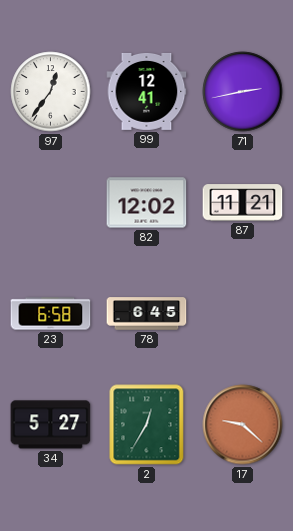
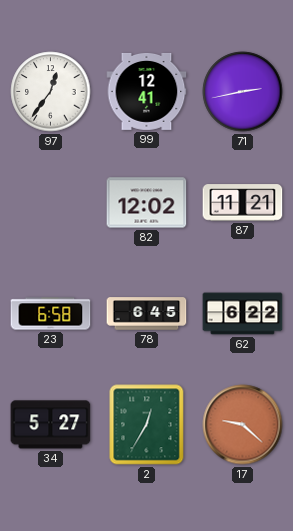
62: none -> 6:22 (243, 314)
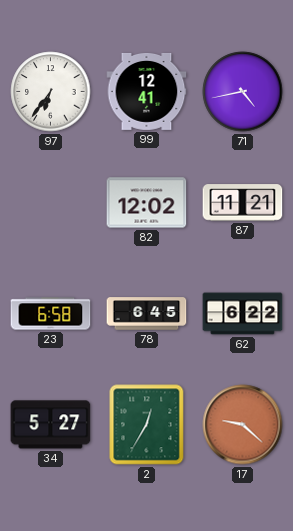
97: 12:36 -> 6:36 (51, 92)
71: 2:43 -> 4:43 (243, 92)
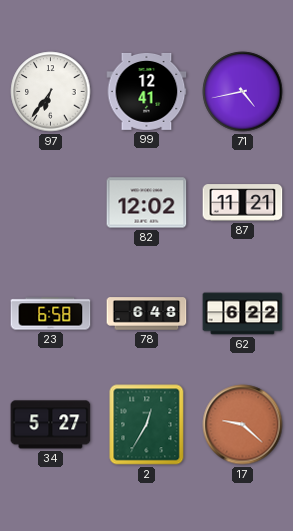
78: 6:45 -> 6:48 (147, 314)
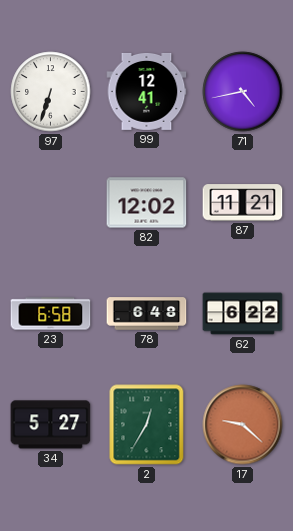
97: 6:36 -> 6:33 (51, 92)
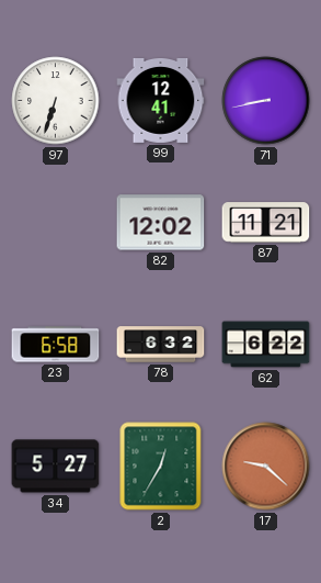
71: 4:43 -> 8:43 (266, 101)
78: 6:48 -> 6:32 (161, 345)
